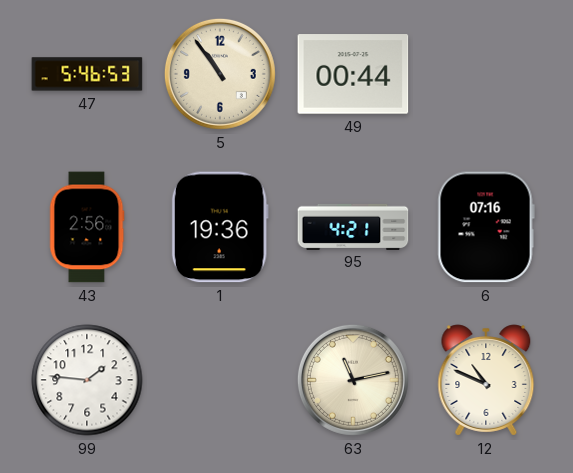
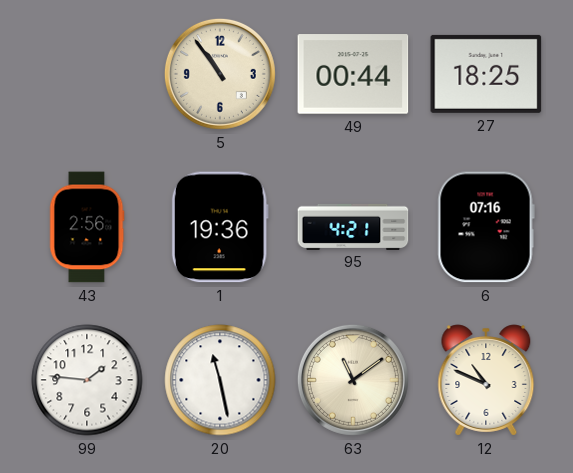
47: 5:46 -> none (87, 74)
27: none -> 18:25 (486, 74)
20: none -> 11:28 (220, 380)
63: 11:13 -> 11:09 (353, 380)
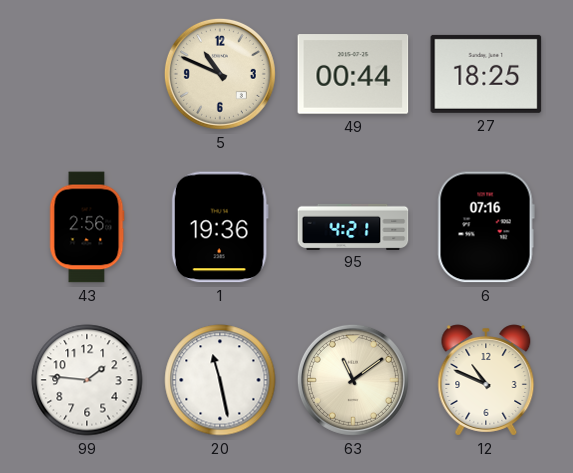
5: 10:54 -> 10:49 (220, 74)
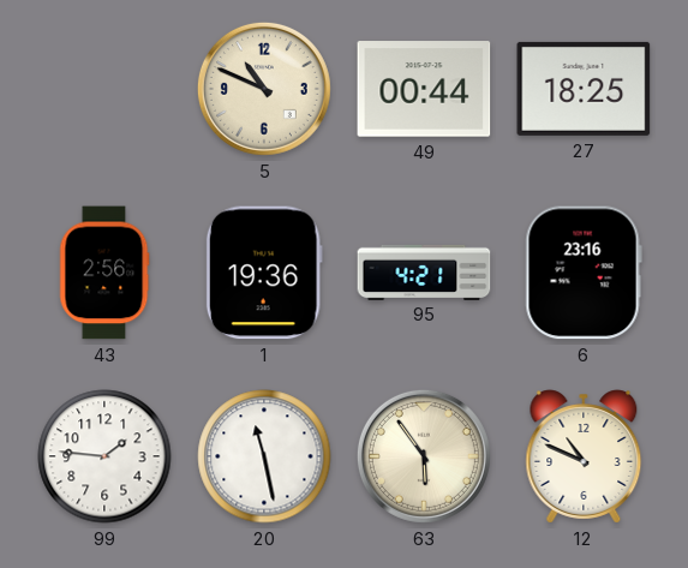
6: 07:16 -> 23:16 (584, 273)
63: 11:09 -> 5:54 (424, 456)
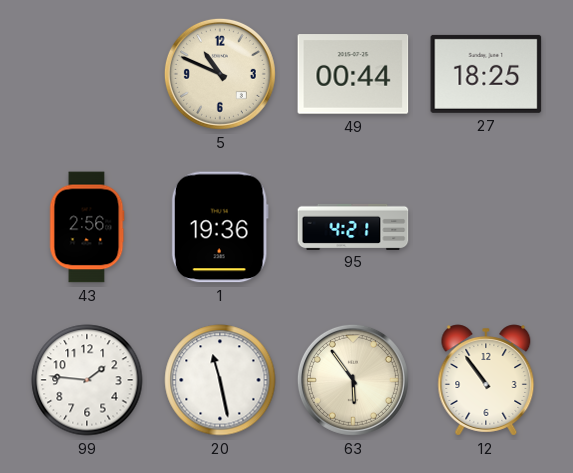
6: 23:16 -> none (584, 273)
12: 10:49 -> 10:54 (486, 380)
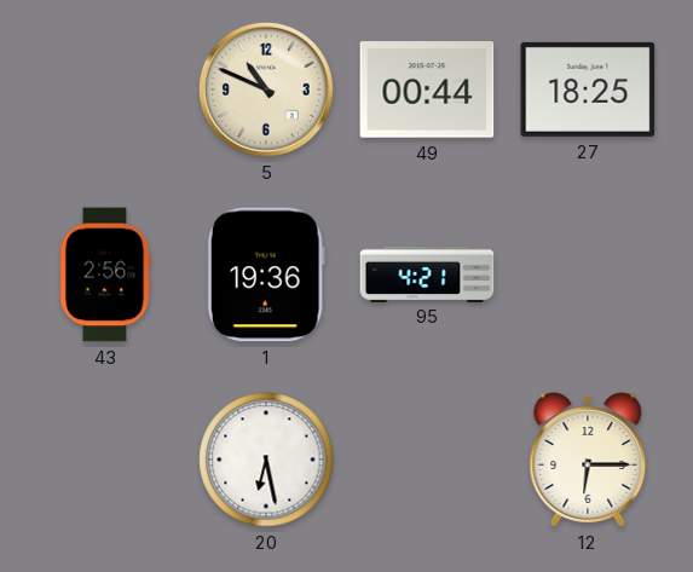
99: 1:46 -> none (87, 380)
20: 11:28 -> 6:28 (266, 460)
63: 5:54 -> none (353, 380)
12: 10:54 -> 6:15 (588, 460)
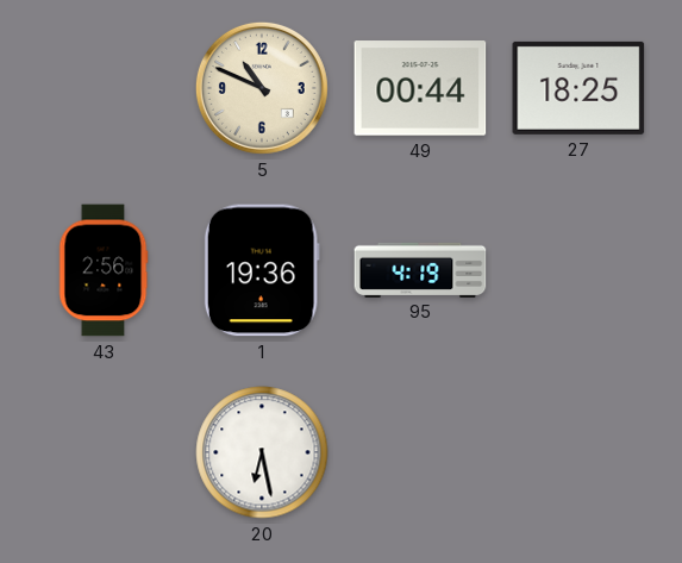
95: 4:21 -> 4:19 (420, 269)
12: 6:15 -> none (588, 460)
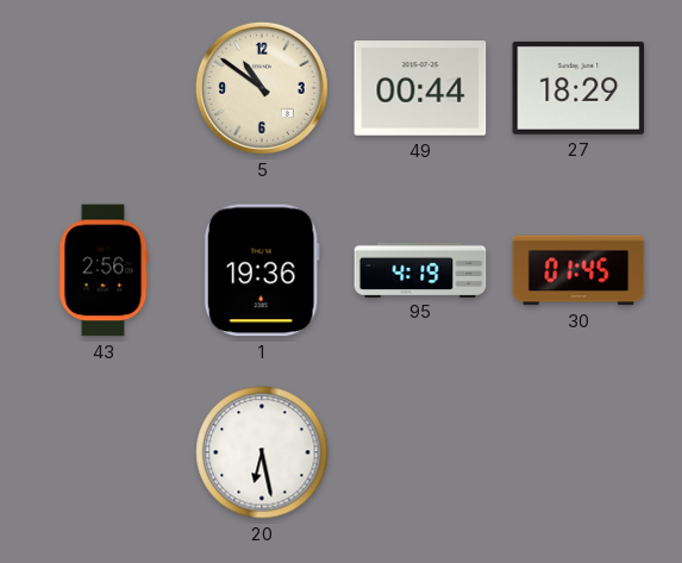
5: 10:49 -> 10:51 (262, 88)
27: 18:25 -> 18:29 (578, 88)
30: none -> 01:45 (578, 270)
